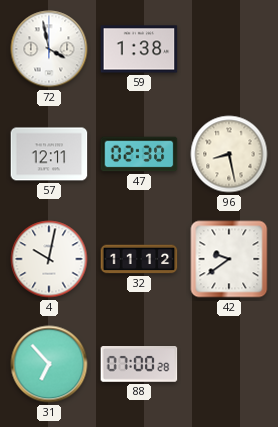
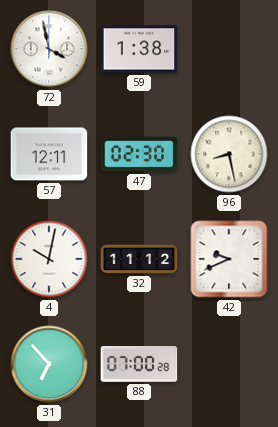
42: 9:39 -> 9:41 (229, 259)
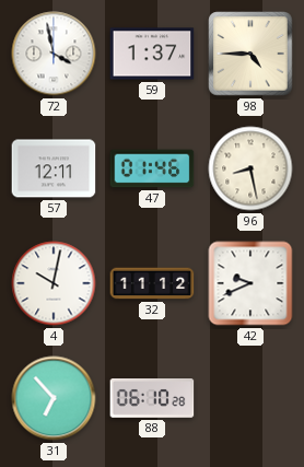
59: 1:38 -> 1:37 (152, 54)
98: none -> 4:45 (250, 54)
47: 02:30 -> 01:46 (152, 168)
88: 07:00 -> 06:10 (152, 399)
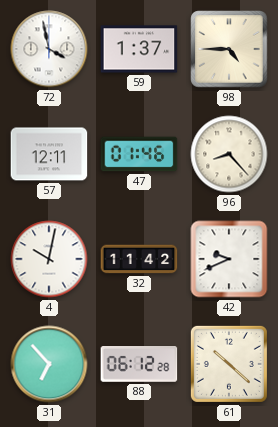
96: 8:28 -> 8:23 (229, 154)
32: 11:12 -> 11:42 (139, 259)
88: 06:10 -> 06:12 (139, 365)
61: none -> 10:22 (229, 364)
